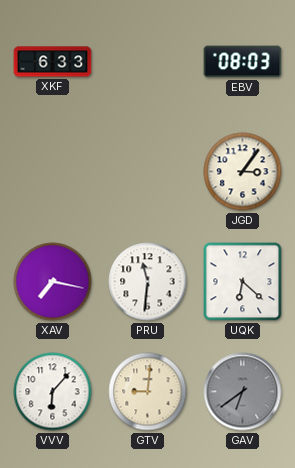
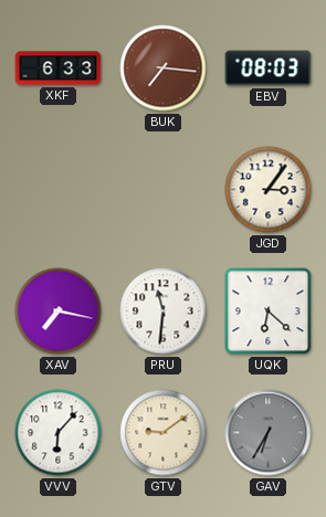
BUK: none -> 7:16 (164, 68)
GTV: 9:01 -> 9:09 (164, 433)
GAV: 6:39 -> 6:35 (269, 433)
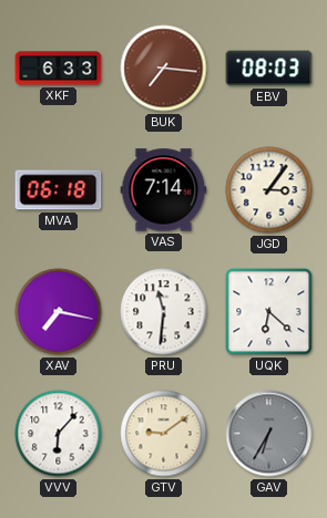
MVA: none -> 06:18 (59, 190)
VAS: none -> 7:14 (164, 190)
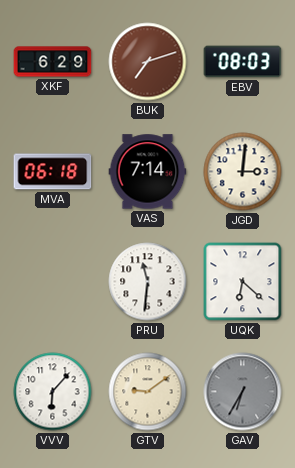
XKF: 6:33 -> 6:29 (53, 62)
BUK: 7:16 -> 7:12 (148, 62)
JGD: 3:06 -> 3:01 (243, 172)
XAV: 7:17 -> none (59, 312)
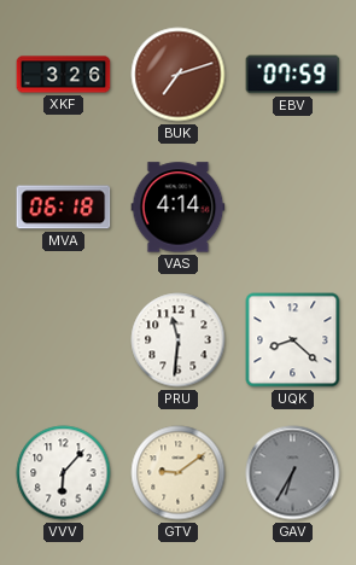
XKF: 6:29 -> 3:26 (64, 75)
EBV: 08:03 -> 07:59 (293, 75)
VAS: 7:14 -> 4:14 (179, 208)
JGD: 3:01 -> none (243, 172)
UQK: 6:22 -> 8:22 (293, 340)
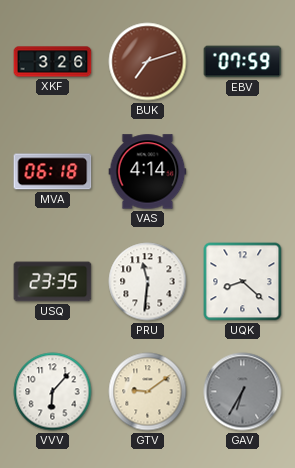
USQ: none -> 23:35 (53, 282)
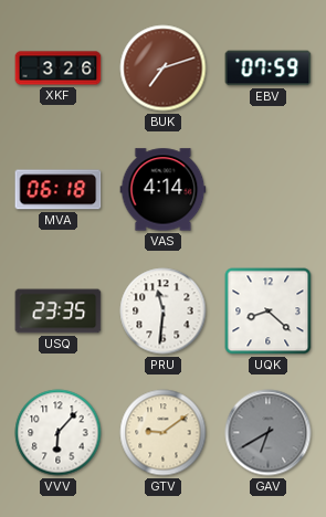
GAV: 6:35 -> 6:40 (269, 433)
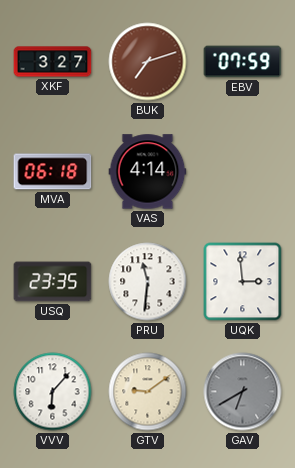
XKF: 3:26 -> 3:27 (53, 62)
UQK: 8:22 -> 2:59 (243, 282)
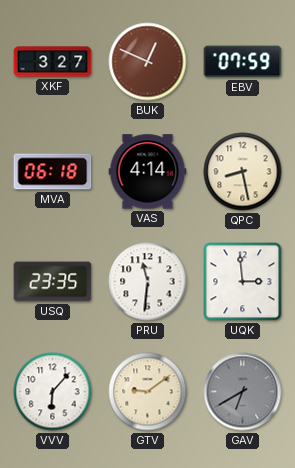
BUK: 7:12 -> 12:49 (148, 62)
QPC: none -> 8:28 (243, 172)
